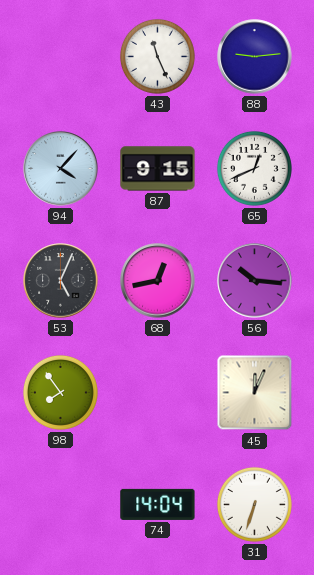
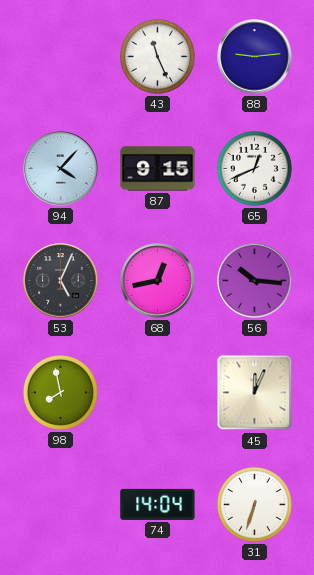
98: 7:54 -> 7:58 (60, 392)
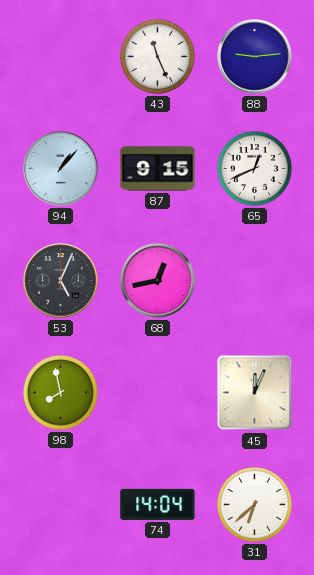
94: 4:07 -> 1:07 (61, 169)
56: 10:16 -> none (255, 281)
31: 6:33 -> 6:38 (254, 504)
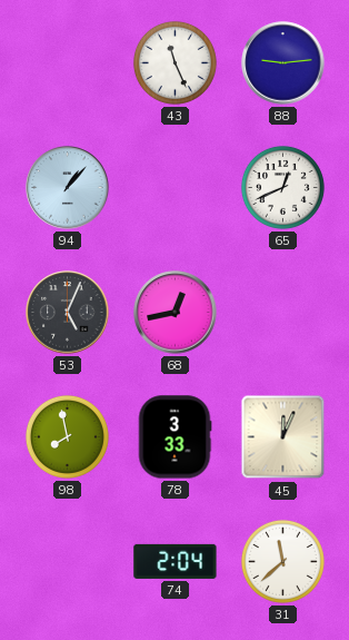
87: 9:15 -> none (158, 169)
78: none -> 3:33 (174, 437)
74: 14:04 -> 2:04 (176, 561)
31: 6:38 -> 11:38 (282, 561)
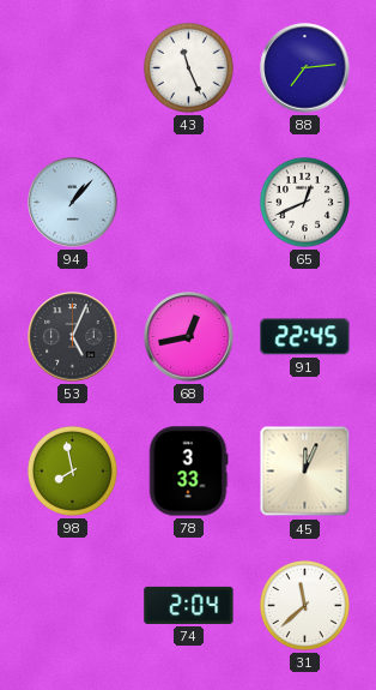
88: 9:14 -> 7:14 (305, 68)
91: none -> 22:45 (305, 337)
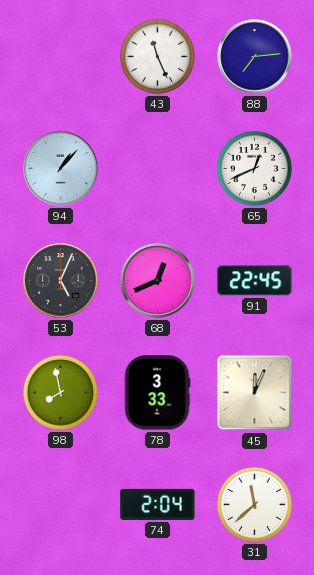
68: 12:43 -> 12:41 (158, 281)
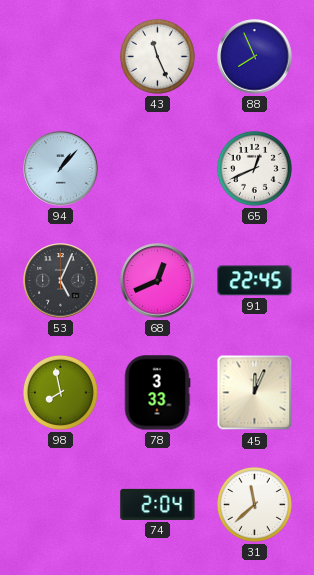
88: 7:14 -> 7:56 (255, 57)
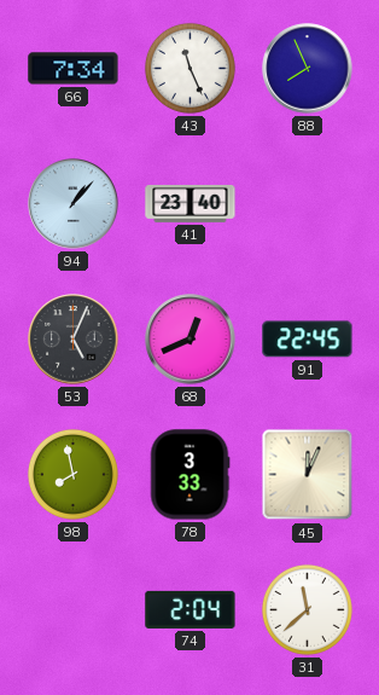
66: none -> 7:34 (74, 69)
41: none -> 23:40 (191, 204)
65: 12:41 -> none (254, 168)
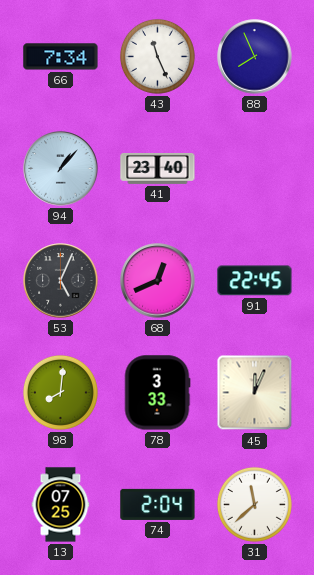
98: 7:58 -> 8:01 (60, 392)
13: none -> 07:25 (61, 505)
